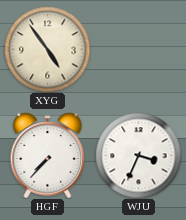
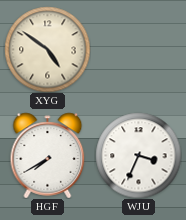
XYG: 4:54 -> 4:51 (47, 49)
HGF: 7:37 -> 7:40 (48, 155)
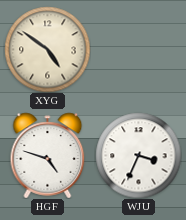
HGF: 7:40 -> 4:48 (48, 155)
